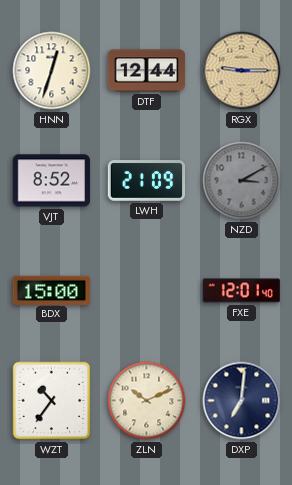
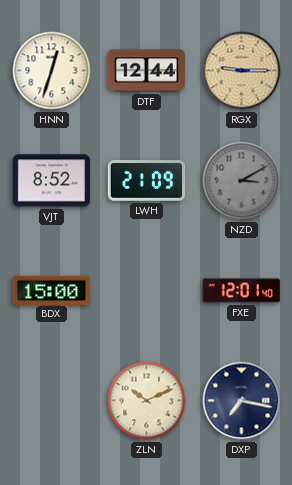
WZT: 10:36 -> none (52, 401)
DXP: 7:01 -> 7:17 (242, 401)
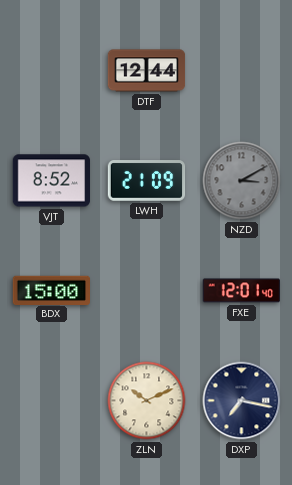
HNN: 12:33 -> none (52, 71)
RGX: 9:15 -> none (242, 71)
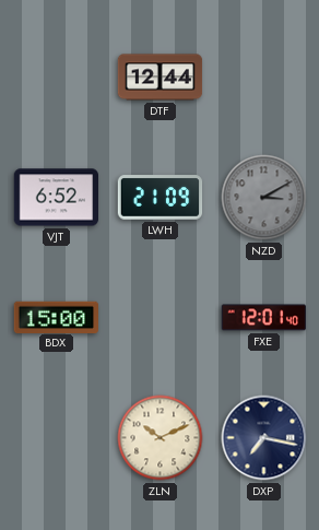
VJT: 8:52 -> 6:52 (56, 198)
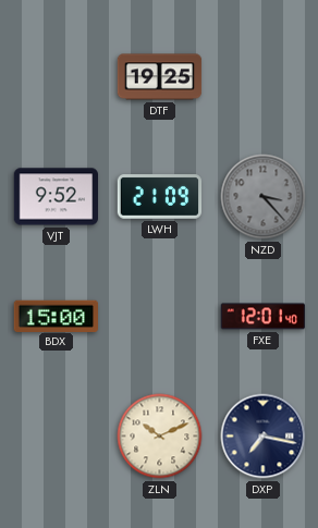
DTF: 12:44 -> 19:25 (160, 77)
VJT: 6:52 -> 9:52 (56, 197)
NZD: 3:10 -> 3:23 (264, 197)
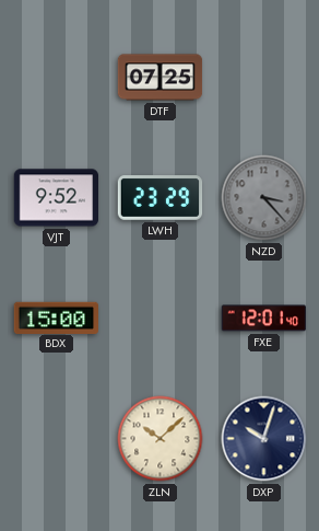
DTF: 19:25 -> 07:25 (161, 78)
LWH: 21:09 -> 23:29 (161, 198)
ZLN: 10:11 -> 10:08 (161, 439)
DXP: 7:17 -> 10:03 (264, 439)
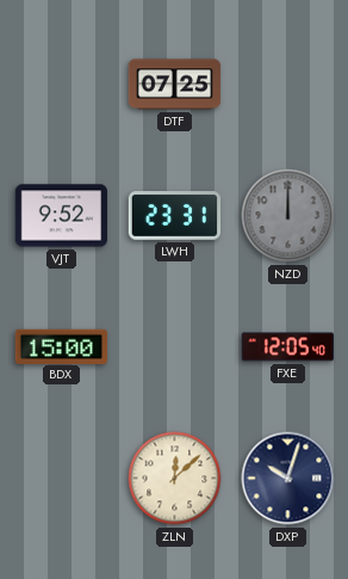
LWH: 23:29 -> 23:31 (175, 216)
NZD: 3:23 -> 12:00 (288, 216)
FXE: 12:01 -> 12:05 (287, 347)
ZLN: 10:08 -> 12:08 (175, 479)
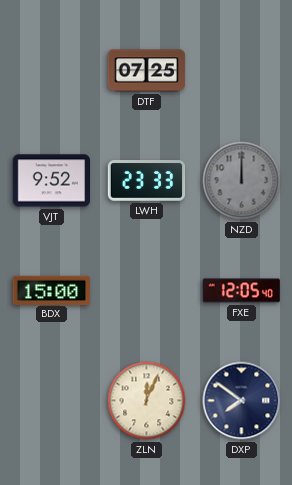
LWH: 23:31 -> 23:33 (147, 181)
ZLN: 12:08 -> 12:04 (147, 401)
DXP: 10:03 -> 7:51 (242, 401)
